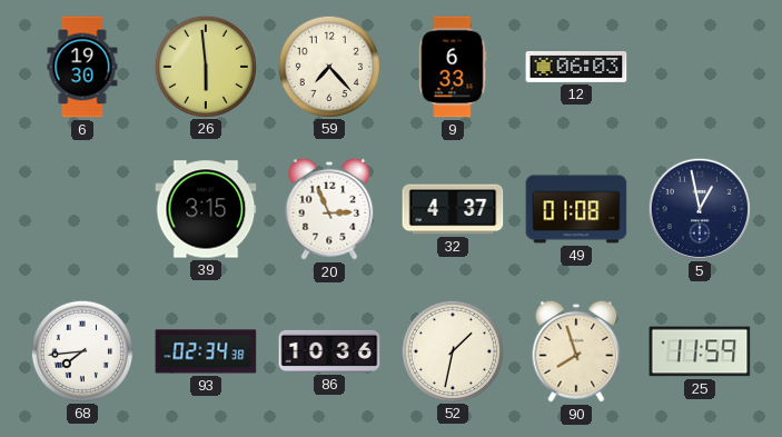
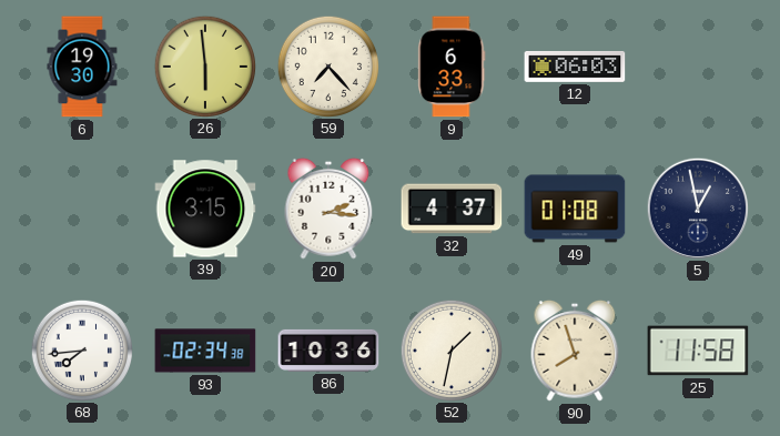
20: 2:56 -> 2:16 (328, 209)
25: 11:59 -> 11:58 (698, 351)
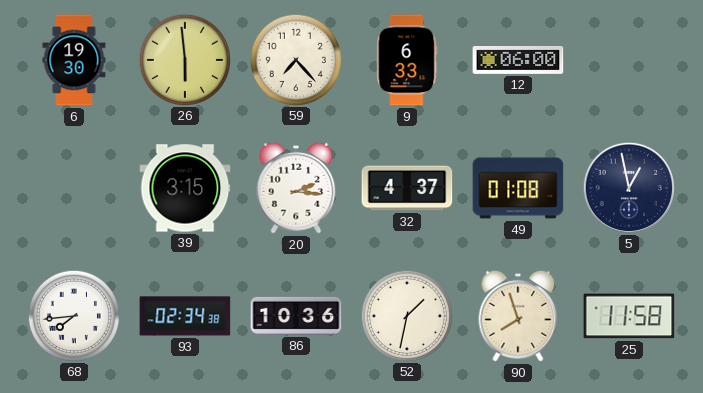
12: 06:03 -> 06:00 (518, 61)
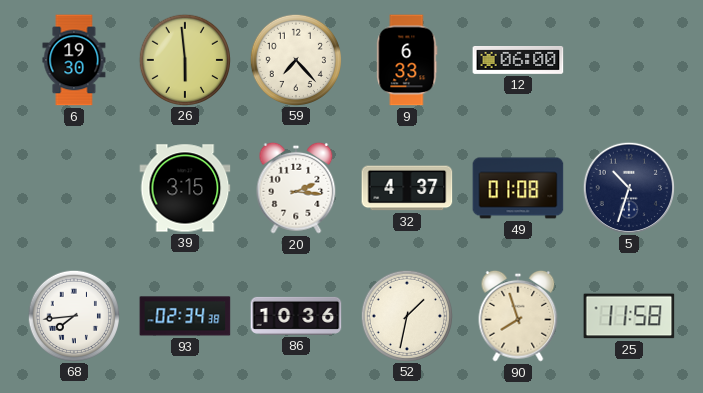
5: 12:58 -> 10:33 (628, 187)
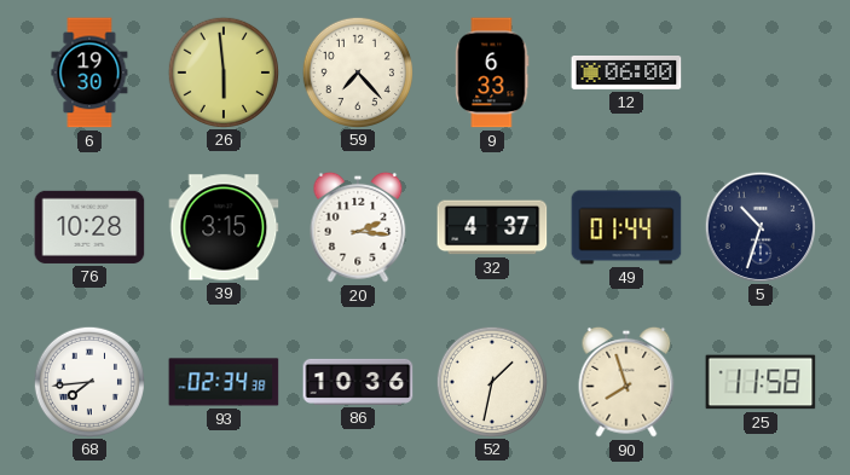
76: none -> 10:28 (89, 227)
49: 01:08 -> 01:44 (626, 227)
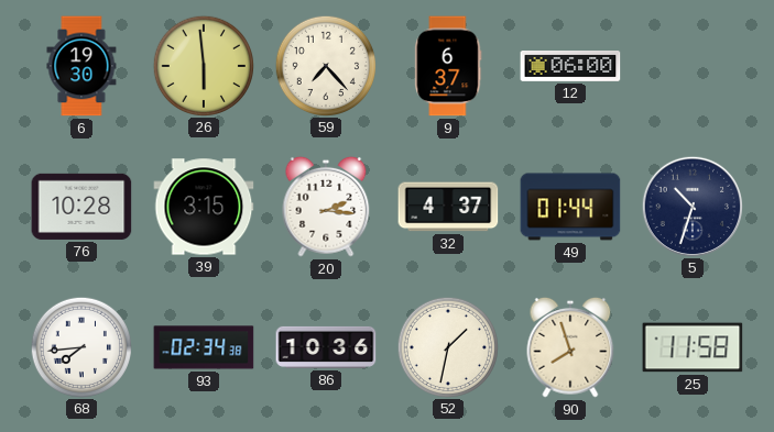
9: 6:33 -> 6:37 (448, 66)
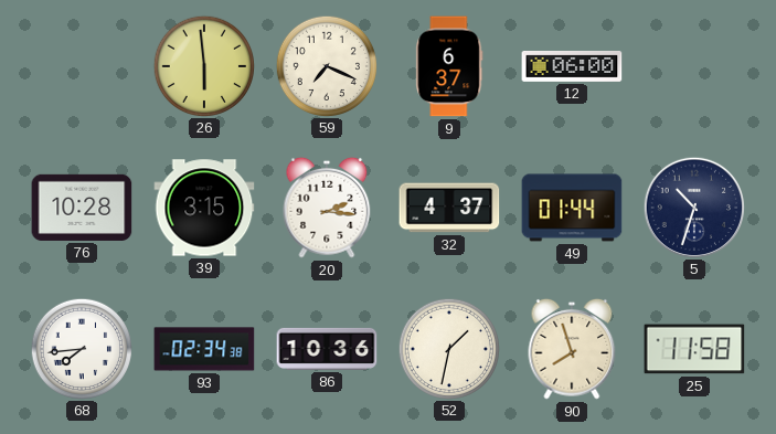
6: 19:30 -> none (81, 66)
59: 7:23 -> 7:19 (326, 65)
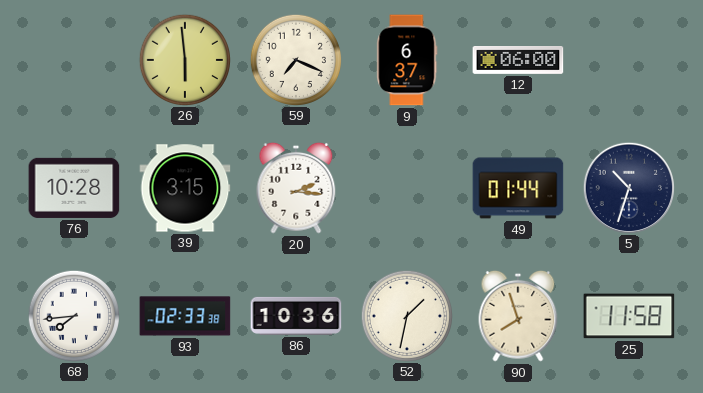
32: 4:37 -> none (449, 208)
93: 02:34 -> 02:33 (185, 316)
